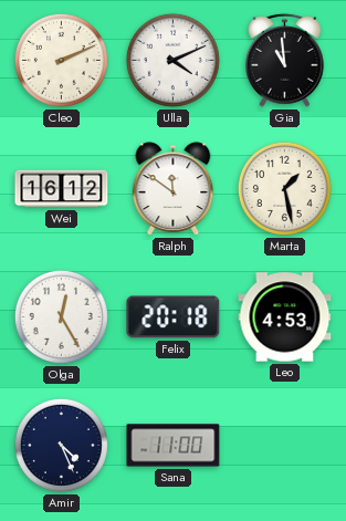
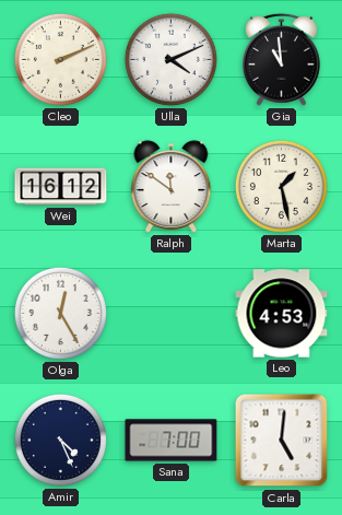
Felix: 20:18 -> none (174, 317)
Sana: 11:00 -> 7:00 (172, 441)
Carla: none -> 5:01 (282, 441)
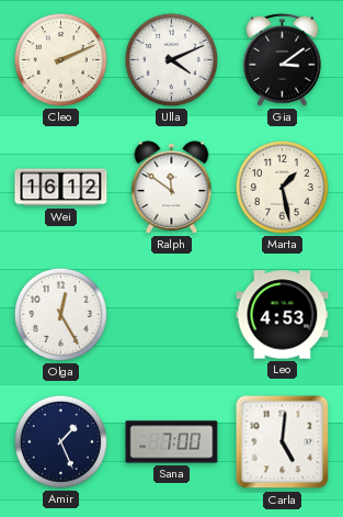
Gia: 10:59 -> 3:09 (283, 59)
Amir: 4:26 -> 1:26 (60, 441)
